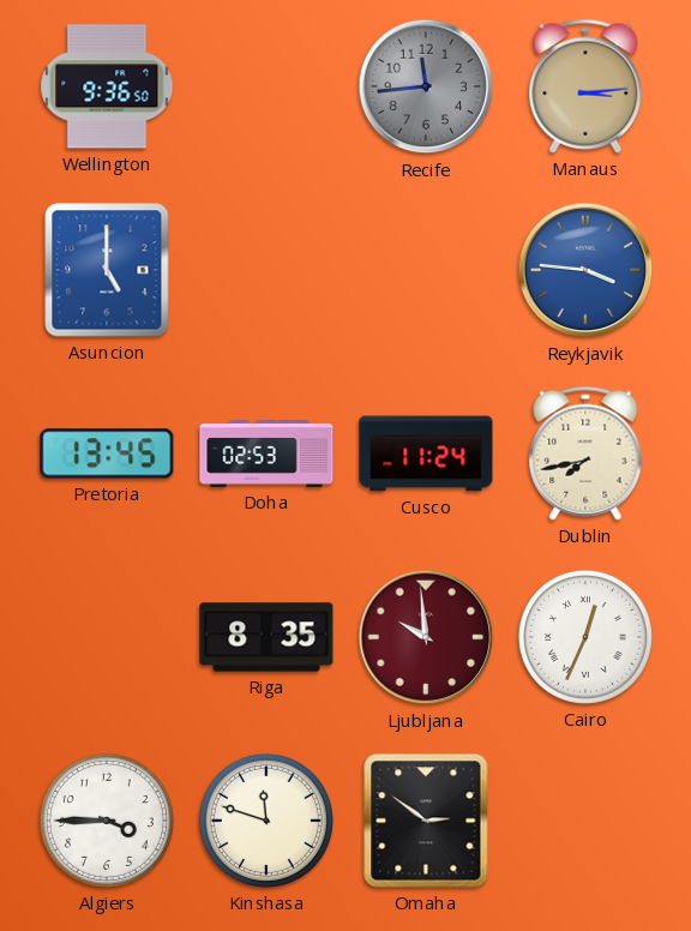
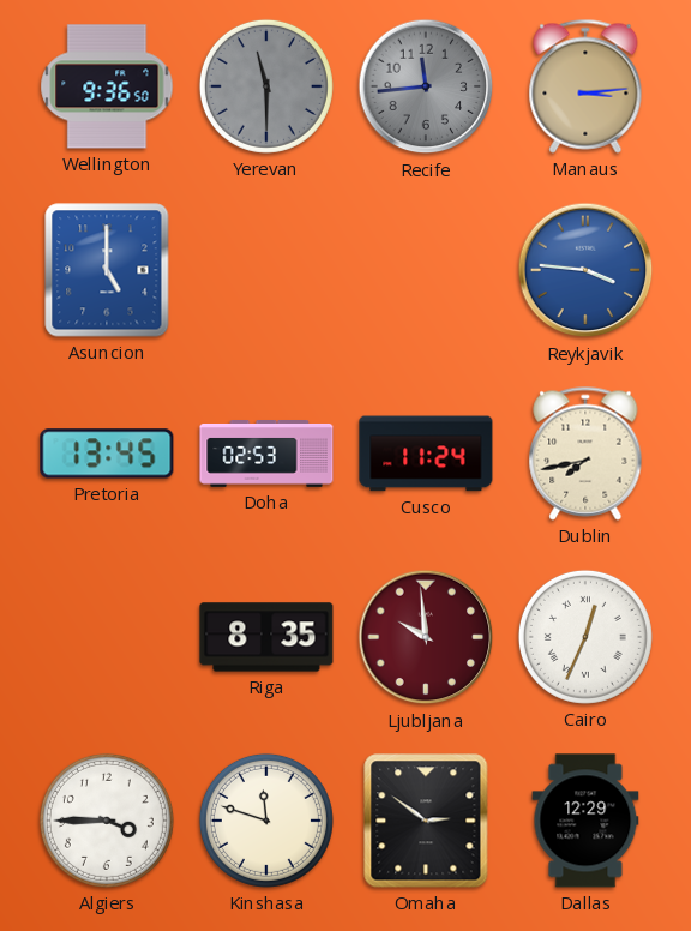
Yerevan: none -> 11:30 (266, 86)
Dallas: none -> 12:29 (585, 821)
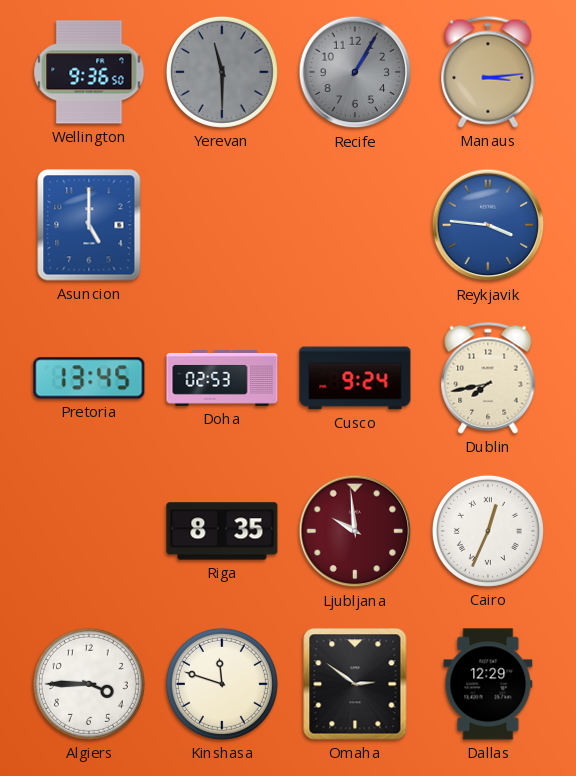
Recife: 11:44 -> 1:05 (355, 72)
Cusco: 11:24 -> 9:24 (355, 378)
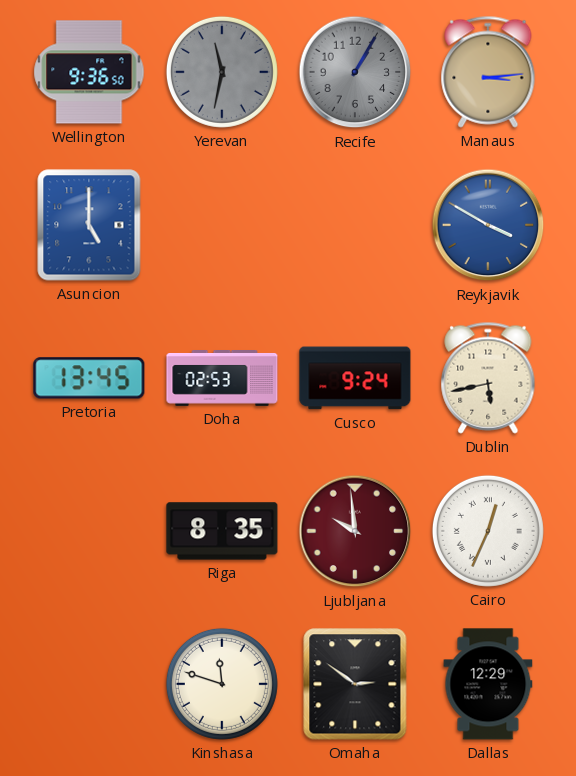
Yerevan: 11:30 -> 11:32 (222, 72)
Reykjavik: 3:46 -> 3:50 (488, 225)
Dublin: 7:43 -> 5:43 (488, 378)
Algiers: 3:45 -> none (89, 684)
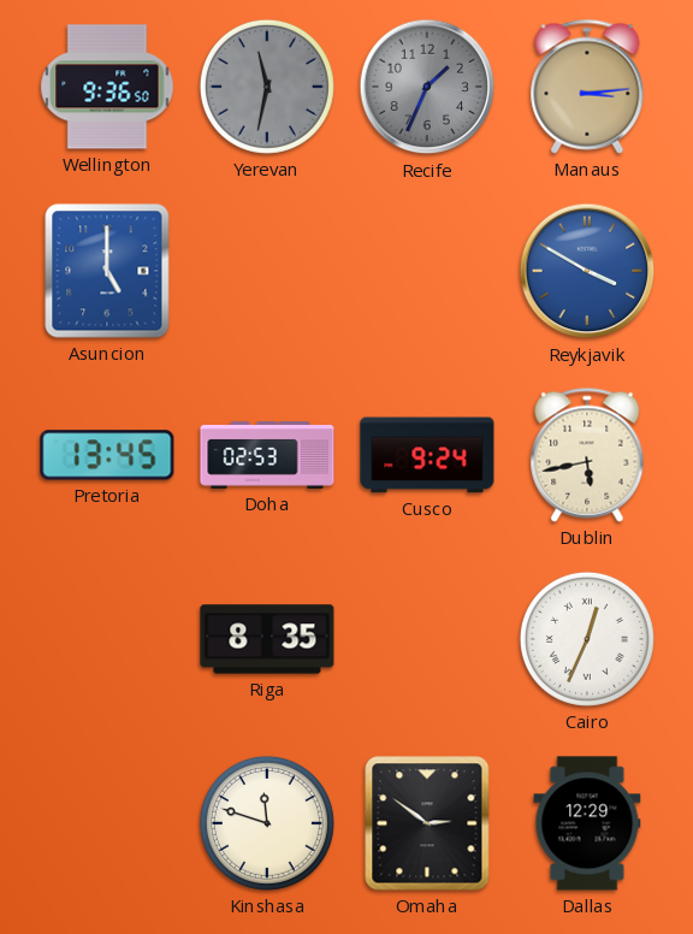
Recife: 1:05 -> 1:34 (427, 87)
Ljubljana: 9:59 -> none (355, 531)
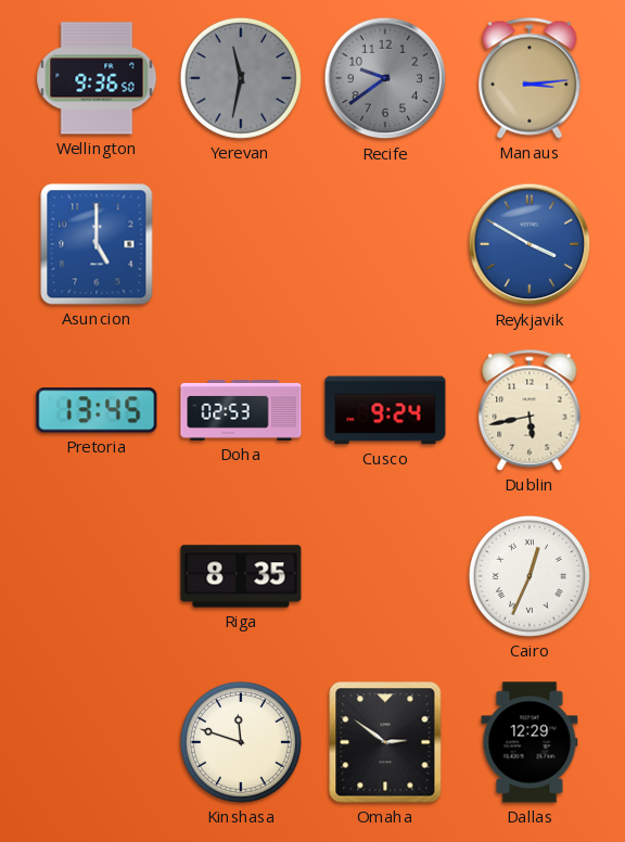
Recife: 1:34 -> 9:39 (385, 78)
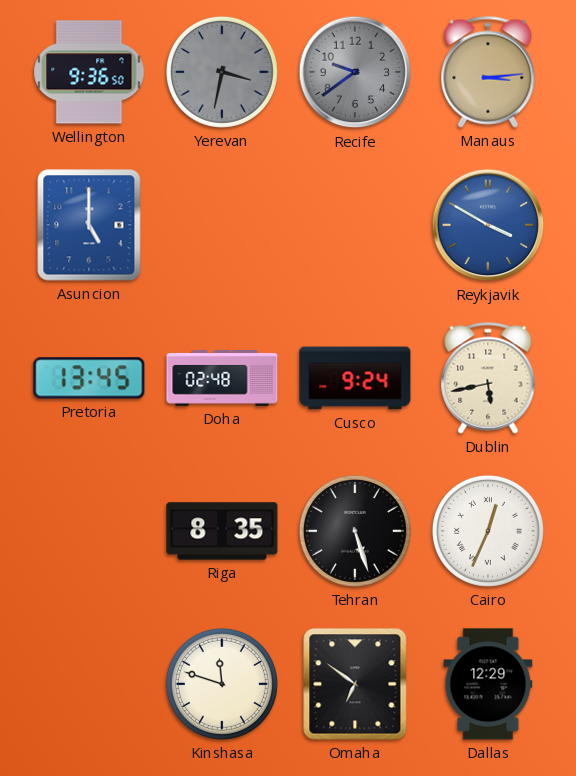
Yerevan: 11:32 -> 3:32 (222, 72)
Doha: 02:53 -> 02:48 (222, 379)
Tehran: none -> 5:27 (355, 531)
Omaha: 2:51 -> 6:51 (355, 684)
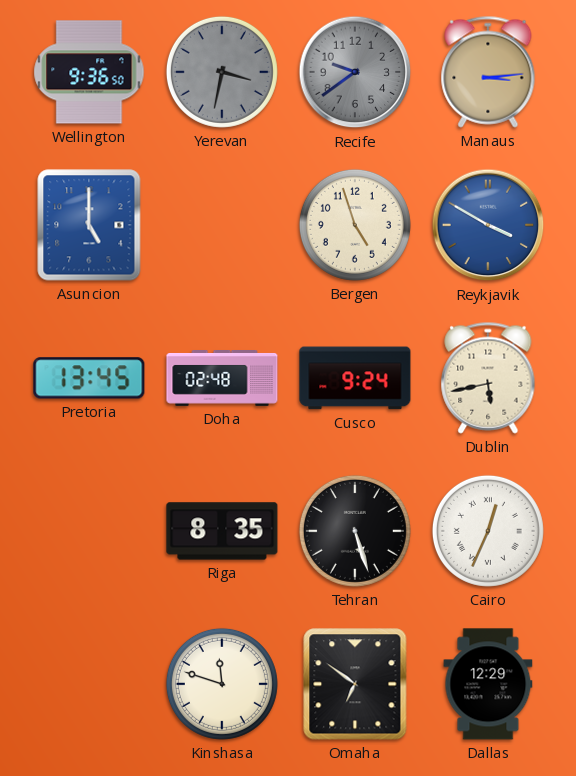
Bergen: none -> 4:57 (355, 225)
